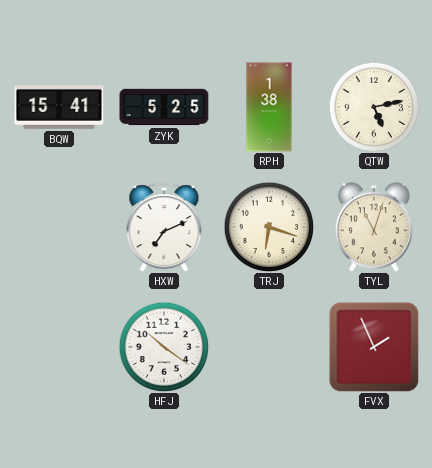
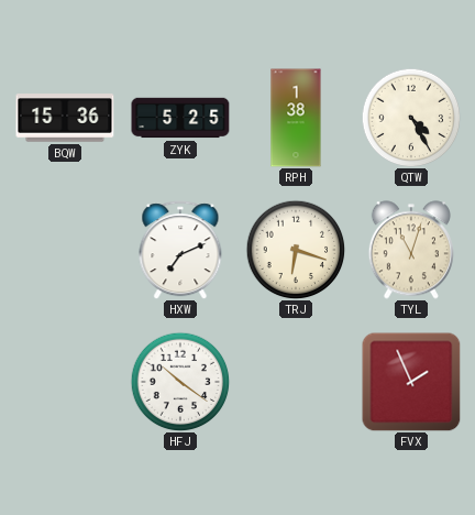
BQW: 15:41 -> 15:36 (65, 118)
QTW: 5:13 -> 4:25 (411, 118)
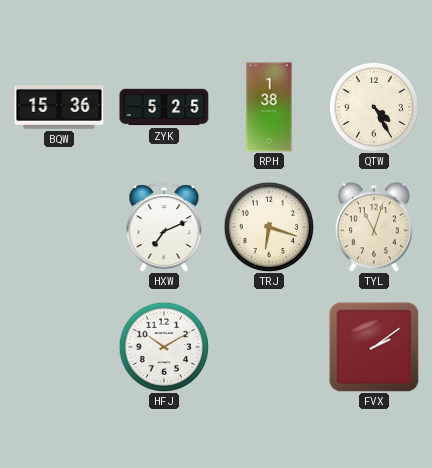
HFJ: 10:21 -> 10:10 (164, 347)
FVX: 1:56 -> 2:09 (374, 347)
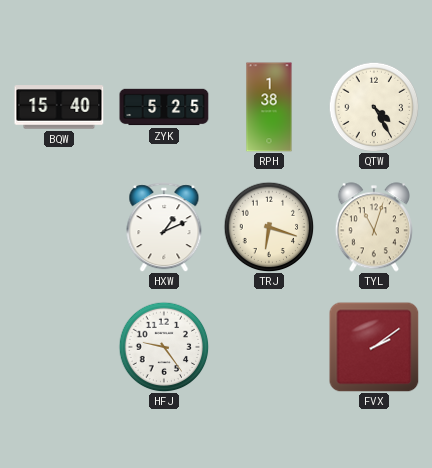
BQW: 15:36 -> 15:40 (59, 107)
HXW: 7:11 -> 1:11 (164, 227)
HFJ: 10:10 -> 9:24 (164, 347)
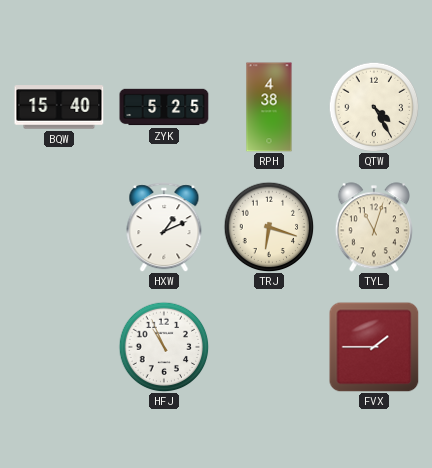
RPH: 1:38 -> 4:38 (269, 107)
HFJ: 9:24 -> 10:56 (164, 347)
FVX: 2:09 -> 1:45 (374, 347)
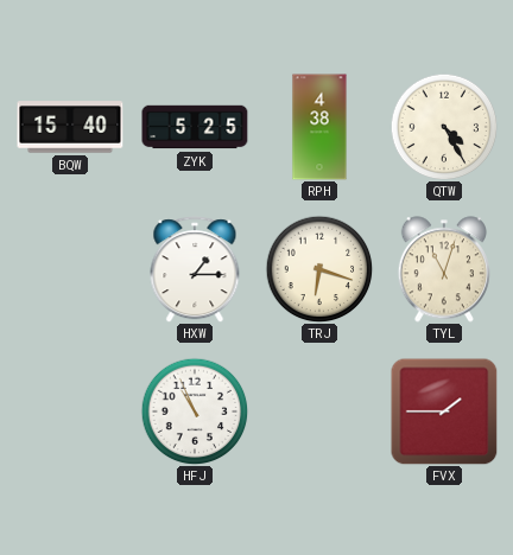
HXW: 1:11 -> 1:15 (195, 269)
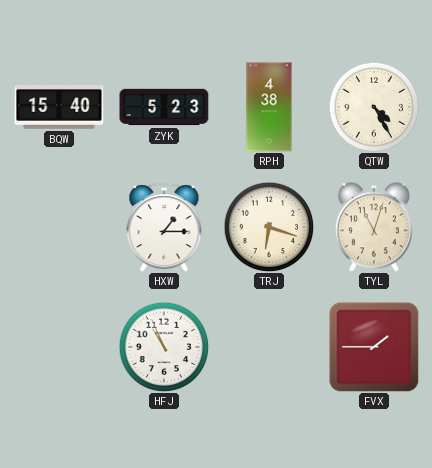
ZYK: 5:25 -> 5:23 (164, 107)
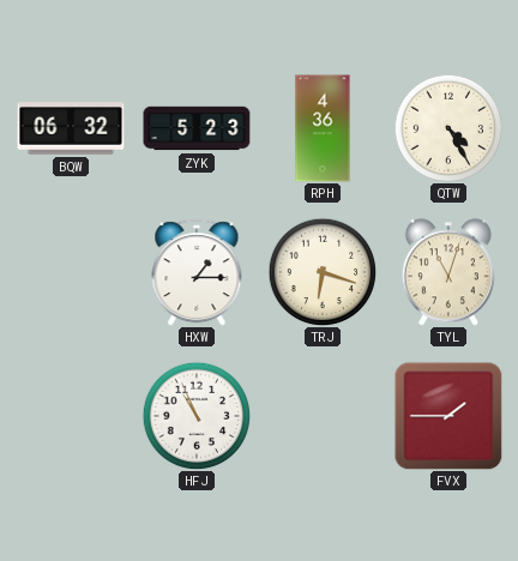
BQW: 15:40 -> 06:32 (71, 128)
RPH: 4:38 -> 4:36 (323, 128)
